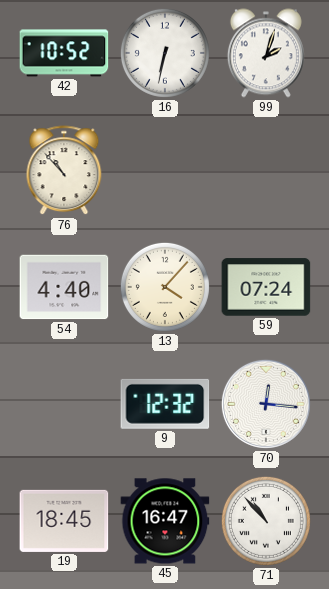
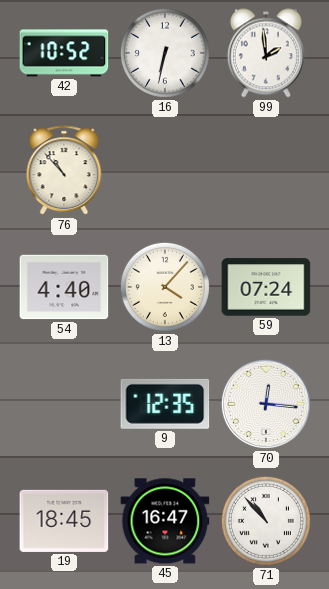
99: 2:03 -> 1:59 (266, 53)
9: 12:32 -> 12:35 (165, 404)
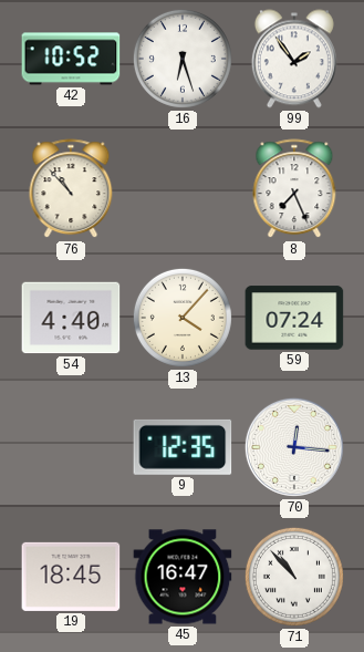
16: 6:32 -> 6:27 (183, 59)
99: 1:59 -> 1:54 (294, 59)
8: none -> 7:26 (294, 189)
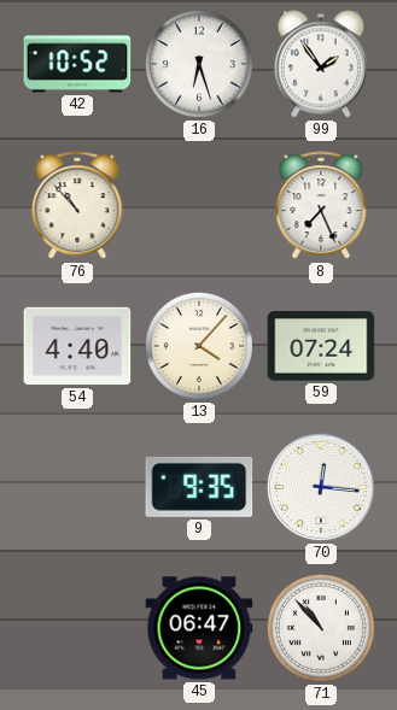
9: 12:35 -> 9:35 (199, 487)
19: 18:45 -> none (71, 577)
45: 16:47 -> 06:47 (199, 628)
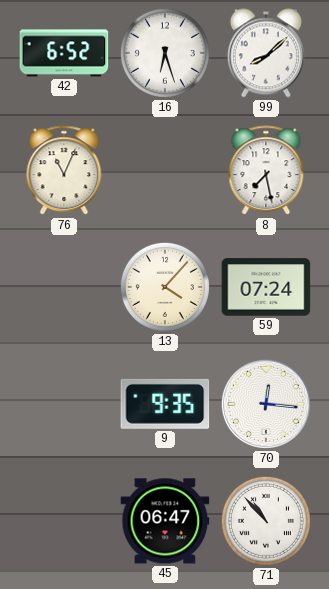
42: 10:52 -> 6:52 (64, 53)
99: 1:54 -> 8:08 (266, 53)
76: 10:53 -> 11:04 (64, 171)
8: 7:26 -> 7:28 (266, 171)
54: 4:40 -> none (77, 346)
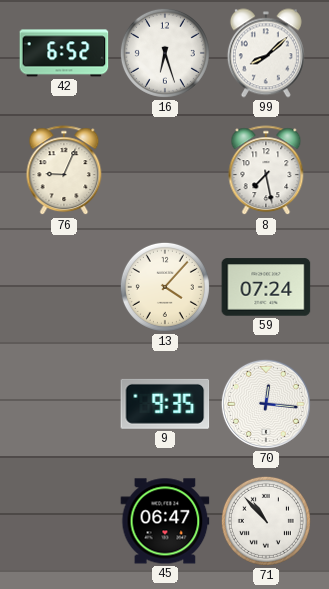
76: 11:04 -> 9:04 (64, 171)
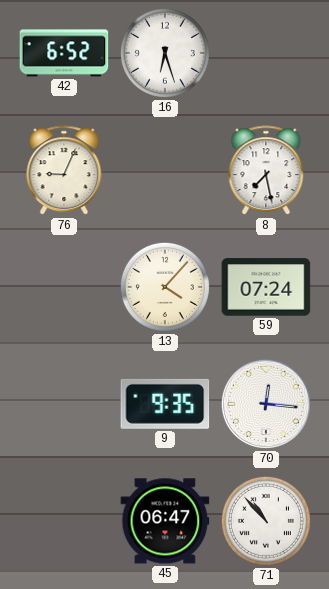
99: 8:08 -> none (266, 53)
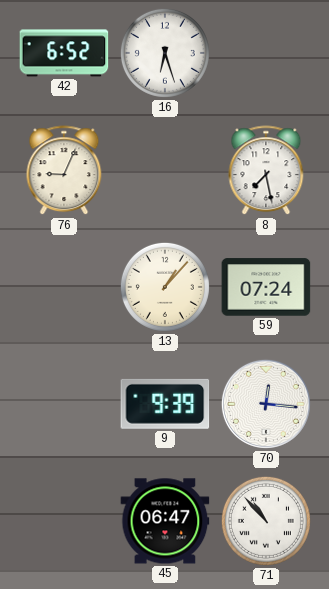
13: 4:07 -> 1:07 (165, 287)
9: 9:35 -> 9:39 (165, 404)
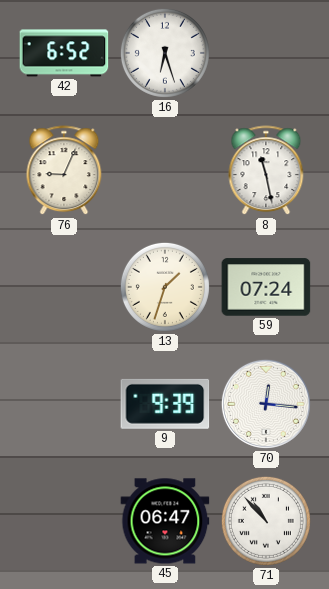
8: 7:28 -> 11:28 (266, 171)
13: 1:07 -> 1:33 (165, 287)
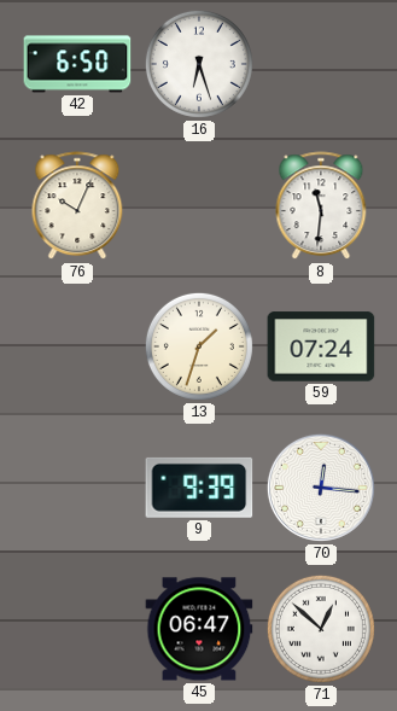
42: 6:52 -> 6:50 (77, 64)
76: 9:04 -> 10:04 (77, 206)
8: 11:28 -> 11:31 (321, 206)
71: 10:53 -> 12:52 (321, 629)
